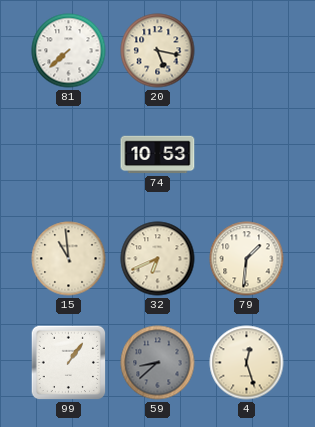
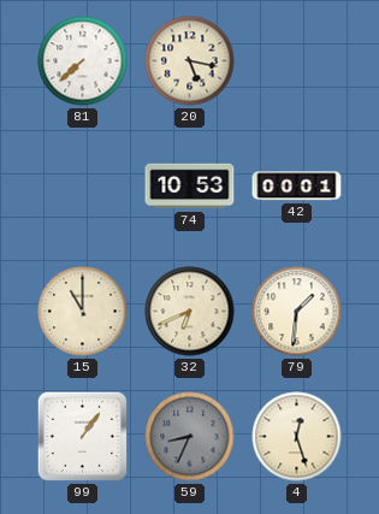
42: none -> 00:01 (297, 187)
15: 10:59 -> 11:00 (83, 312)
59: 8:38 -> 8:34 (190, 437)
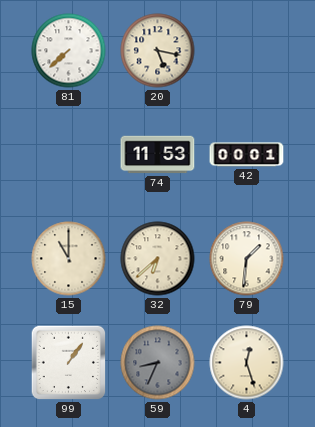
74: 10:53 -> 11:53 (158, 155)
32: 6:41 -> 6:38 (158, 259)
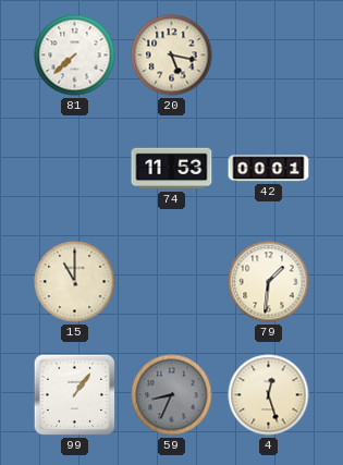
32: 6:38 -> none (158, 259)
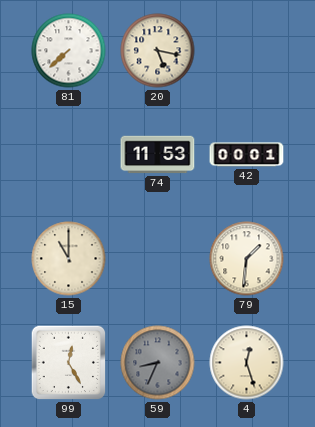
99: 1:06 -> 12:25 (69, 363)
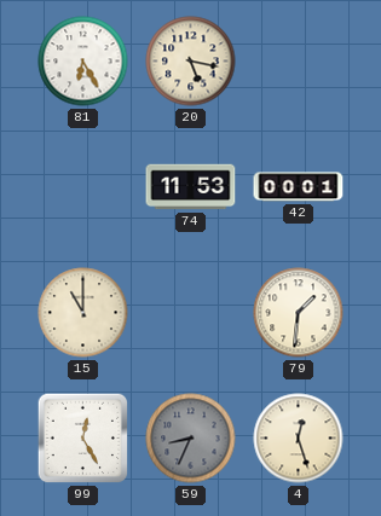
81: 7:38 -> 6:25 (83, 62)
